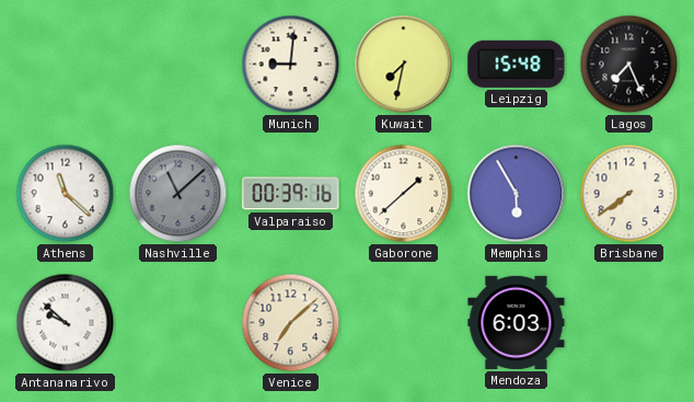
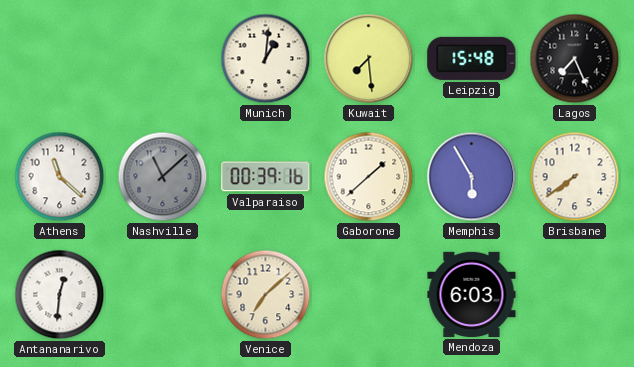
Munich: 9:01 -> 1:01 (266, 59)
Kuwait: 7:32 -> 7:29 (369, 59)
Antananarivo: 9:52 -> 12:31 (60, 295)
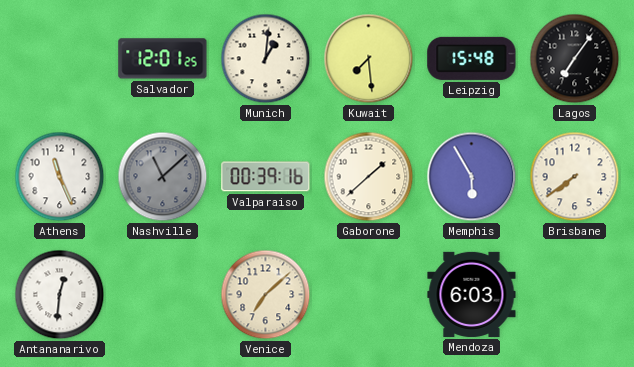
Salvador: none -> 12:01 (163, 59)
Lagos: 7:26 -> 7:06 (575, 59)
Athens: 11:22 -> 11:26 (60, 177)
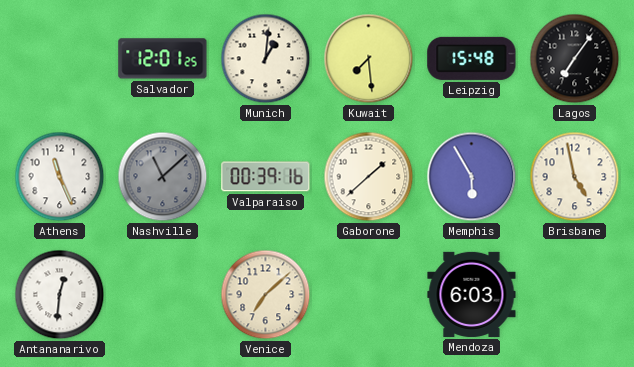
Brisbane: 7:39 -> 4:58 (575, 177)
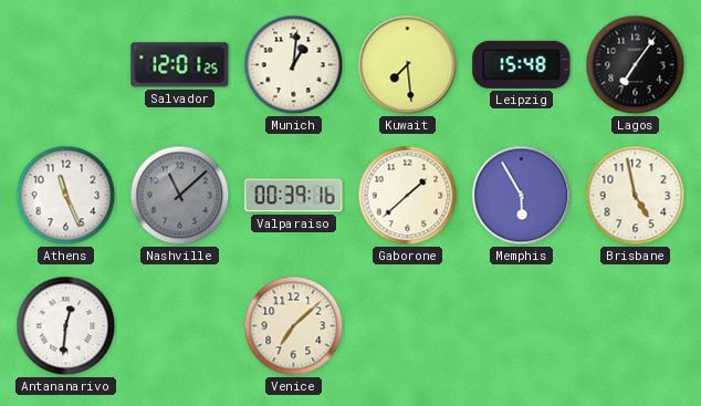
Mendoza: 6:03 -> none (472, 294)
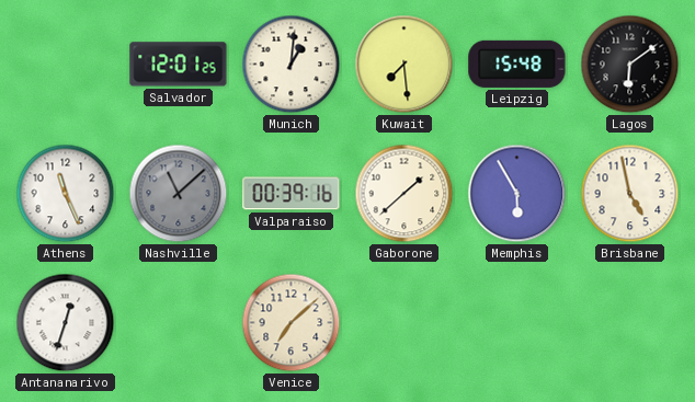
Lagos: 7:06 -> 6:09 (630, 65)
Antananarivo: 12:31 -> 12:33 (66, 323)
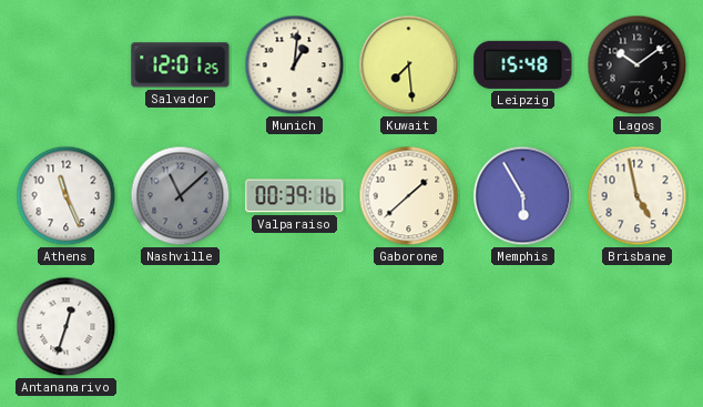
Lagos: 6:09 -> 10:09 (638, 65)
Venice: 7:08 -> none (292, 323)
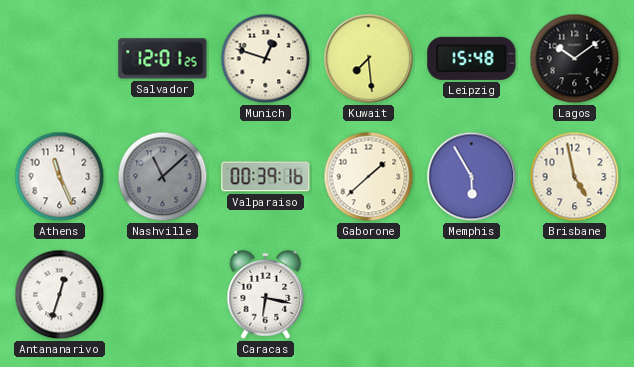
Munich: 1:01 -> 12:48 (266, 59)
Caracas: none -> 6:17 (266, 295)
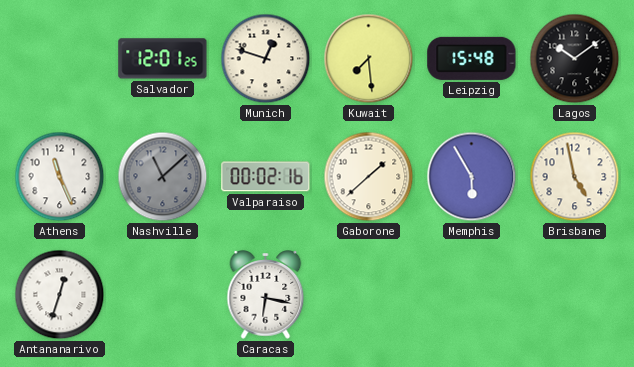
Valparaiso: 00:39 -> 00:02 (266, 177)
